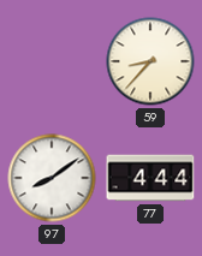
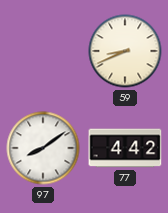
59: 8:37 -> 8:41 (125, 51)
77: 4:44 -> 4:42 (125, 148)
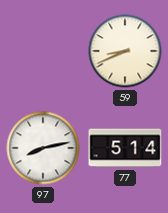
97: 8:09 -> 8:13 (43, 148)
77: 4:42 -> 5:14 (125, 148)
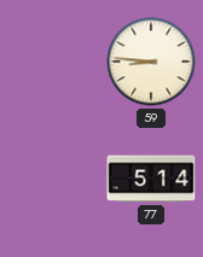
59: 8:41 -> 8:46 (151, 62)
97: 8:13 -> none (43, 148)
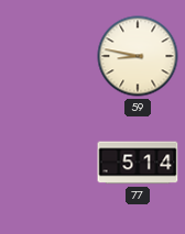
59: 8:46 -> 8:47 (138, 56)
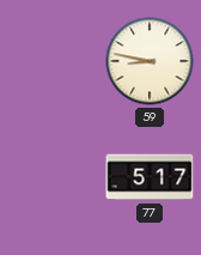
77: 5:14 -> 5:17 (150, 177)
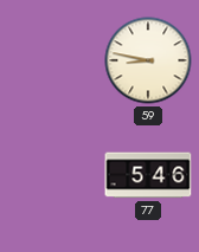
77: 5:17 -> 5:46 (148, 175)
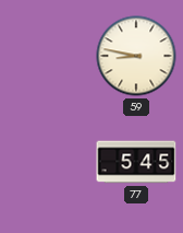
77: 5:46 -> 5:45 (136, 162)
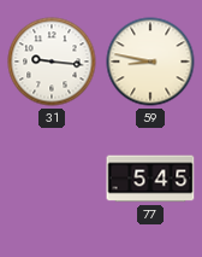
31: none -> 9:16 (52, 62)
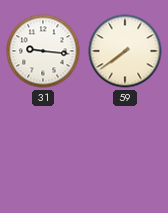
59: 8:47 -> 7:39 (125, 51)
77: 5:45 -> none (150, 179)
